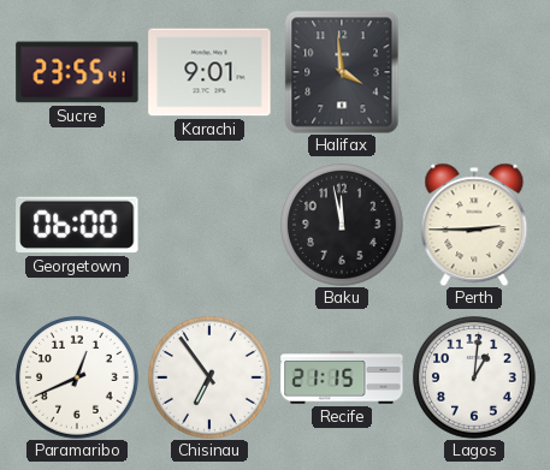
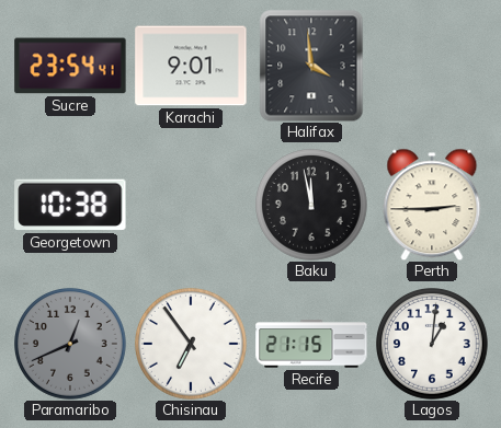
Sucre: 23:55 -> 23:54 (70, 66)
Georgetown: 06:00 -> 10:38 (70, 205)
Paramaribo dial: white -> grey (71, 345)
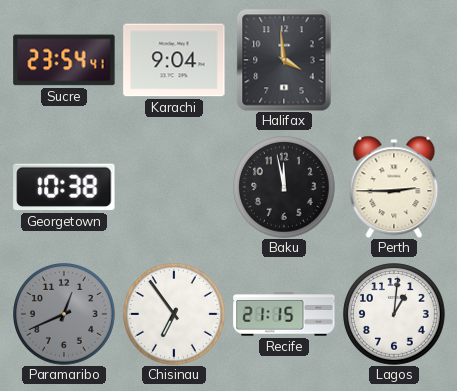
Karachi: 9:01 -> 9:04 (174, 60)
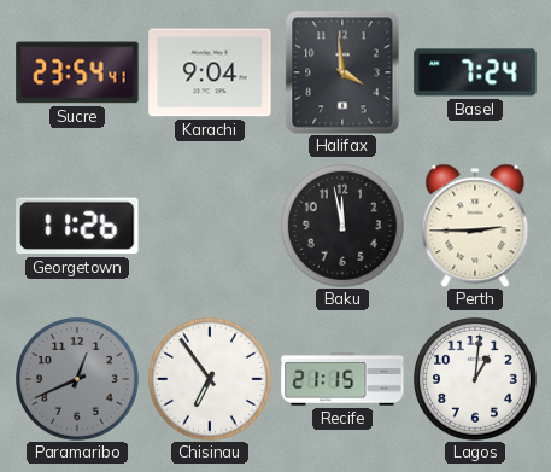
Basel: none -> 7:24 (475, 72)
Georgetown: 10:38 -> 11:26 (77, 226)
